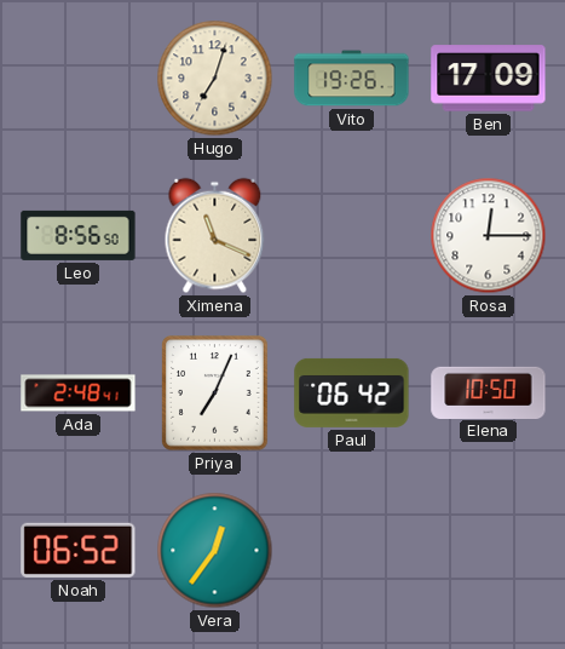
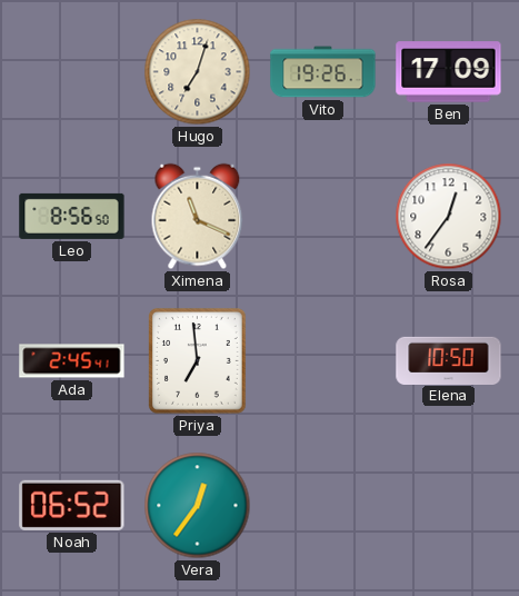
Rosa: 12:15 -> 12:36 (449, 217)
Ada: 2:48 -> 2:45 (72, 361)
Priya: 7:04 -> 6:59 (198, 361)
Paul: 06:42 -> none (352, 392)
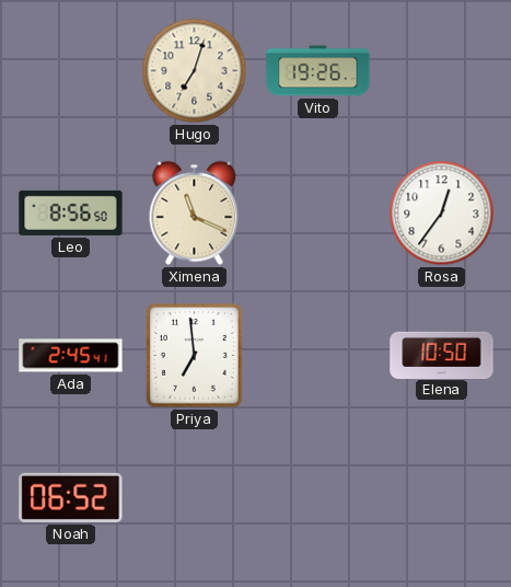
Ben: 17:09 -> none (449, 72)
Vera: 12:36 -> none (198, 506)
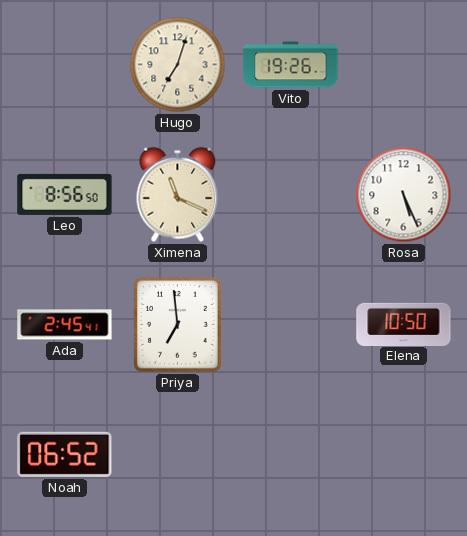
Rosa: 12:36 -> 5:26 (404, 195)
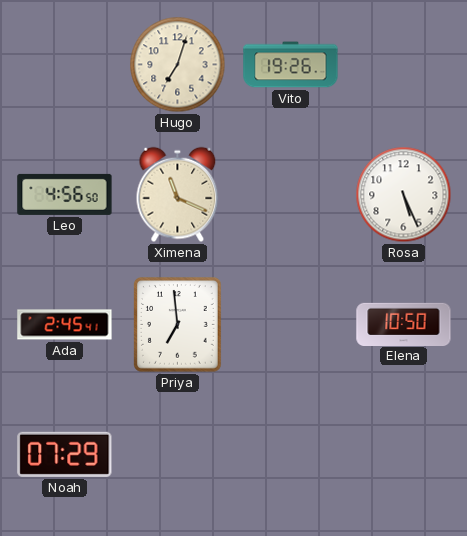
Leo: 8:56 -> 4:56 (65, 194)
Noah: 06:52 -> 07:29 (65, 454)
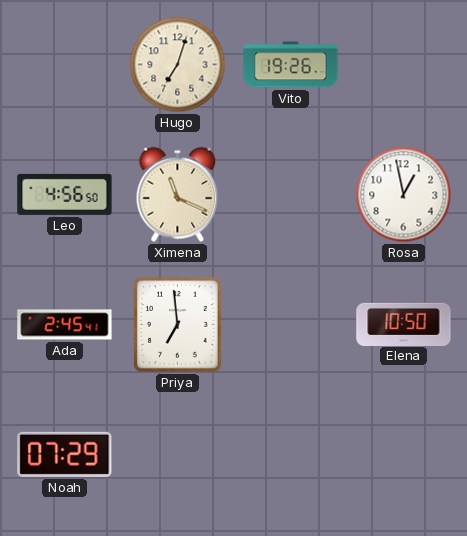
Rosa: 5:26 -> 12:58 (404, 195)
